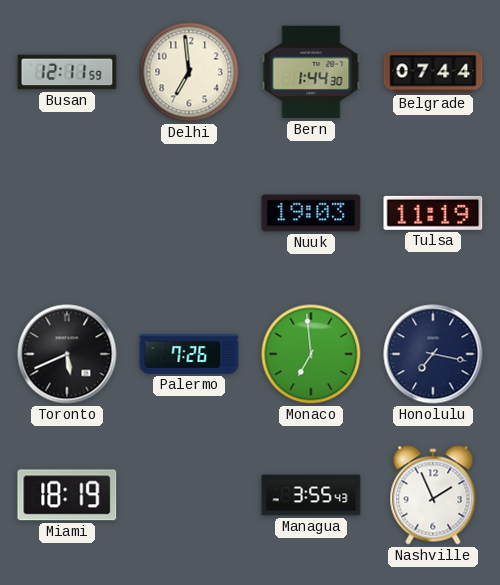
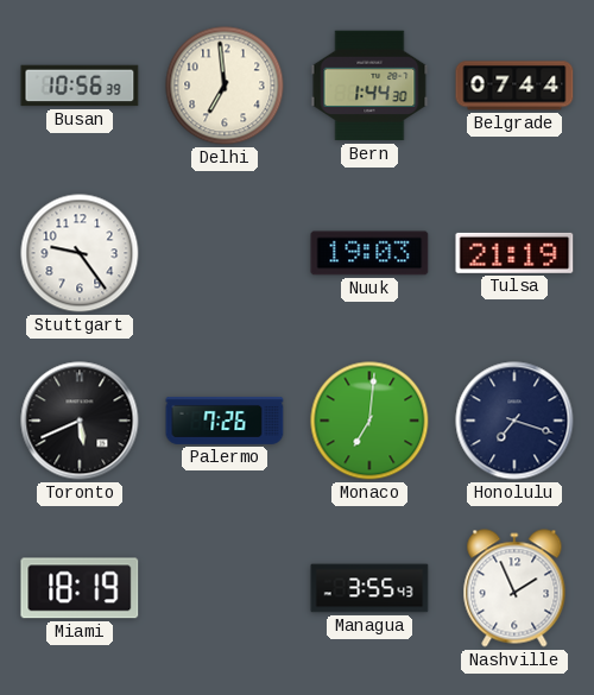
Busan: 12:11 -> 10:56 (80, 86)
Stuttgart: none -> 9:24 (80, 253)
Tulsa: 11:19 -> 21:19 (514, 253)
Monaco: 6:59 -> 7:01 (369, 421)
Honolulu: 7:17 -> 7:18 (514, 421)
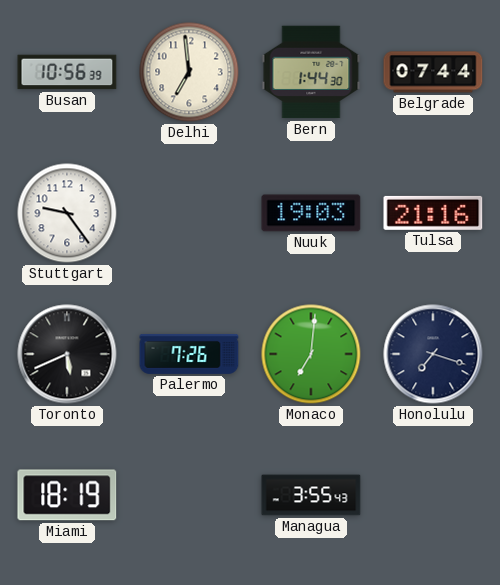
Tulsa: 21:19 -> 21:16 (433, 213)
Nashville: 1:56 -> none (514, 588)
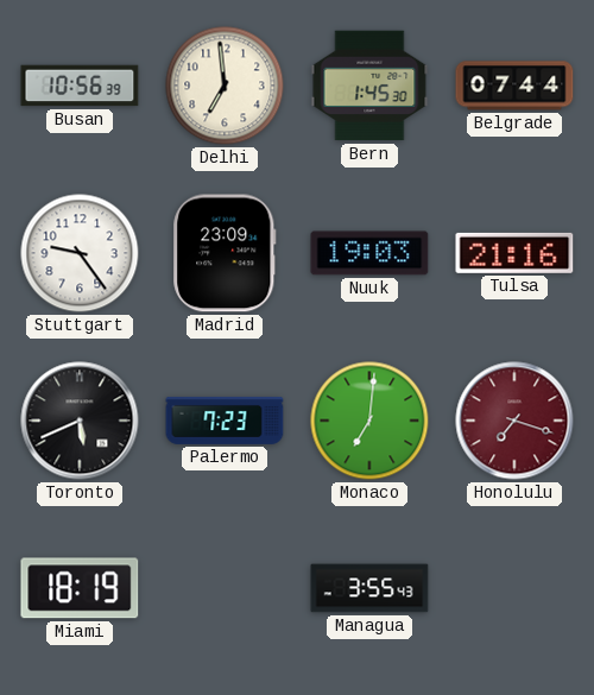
Bern: 1:44 -> 1:45 (369, 86)
Madrid: none -> 23:09 (225, 253)
Palermo: 7:26 -> 7:23 (225, 421)
Honolulu dial: navy -> burgundy (514, 421)
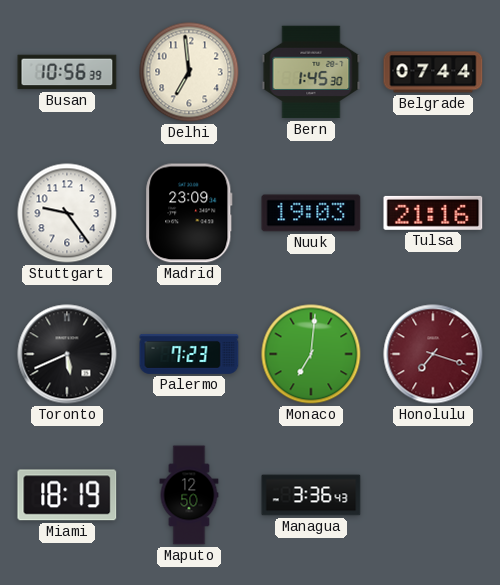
Maputo: none -> 12:50 (189, 495)
Managua: 3:55 -> 3:36 (311, 495)
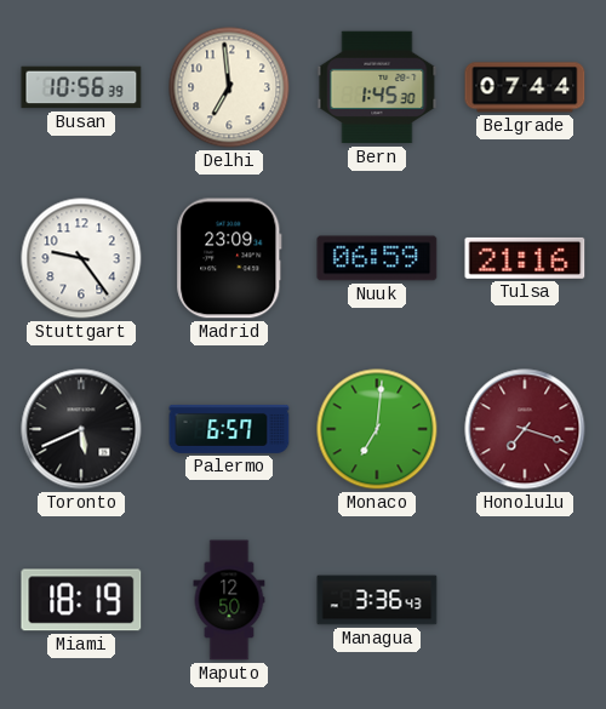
Nuuk: 19:03 -> 06:59 (377, 258)
Palermo: 7:23 -> 6:57 (229, 429)
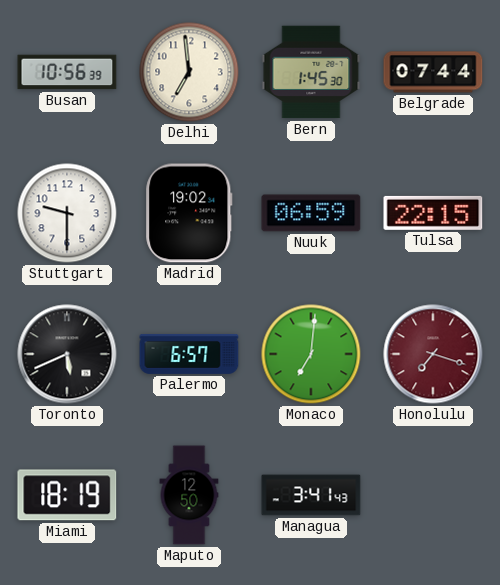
Stuttgart: 9:24 -> 9:30 (67, 213)
Madrid: 23:09 -> 19:02 (189, 213)
Tulsa: 21:16 -> 22:15 (433, 213)
Managua: 3:36 -> 3:41 (311, 495)
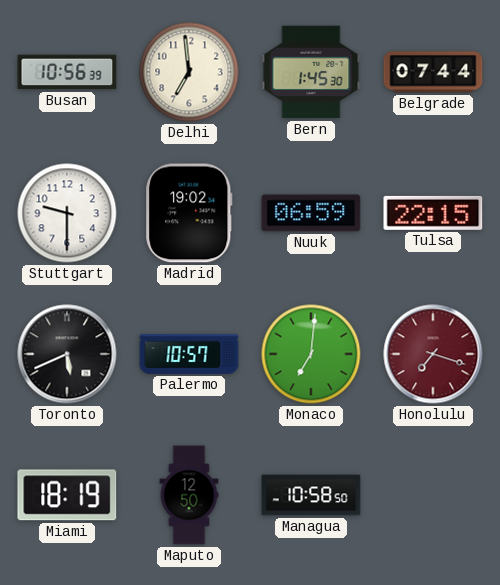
Palermo: 6:57 -> 10:57 (189, 354)
Managua: 3:41 -> 10:58 (311, 495)
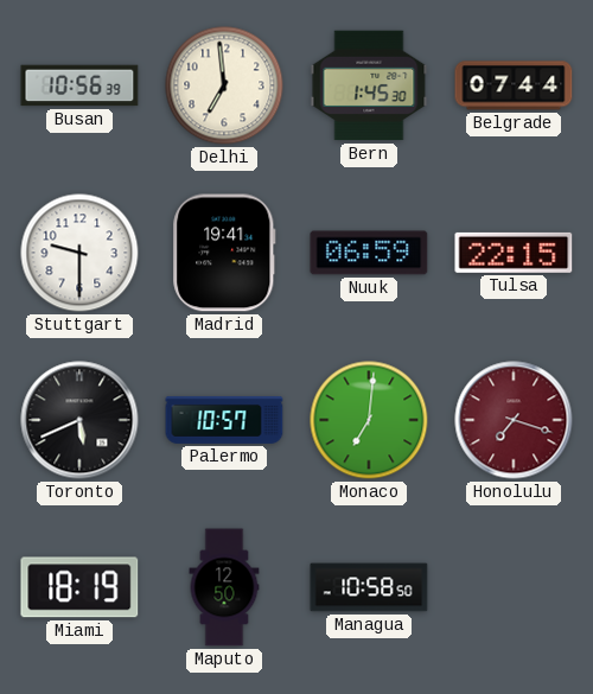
Madrid: 19:02 -> 19:41 (224, 253)
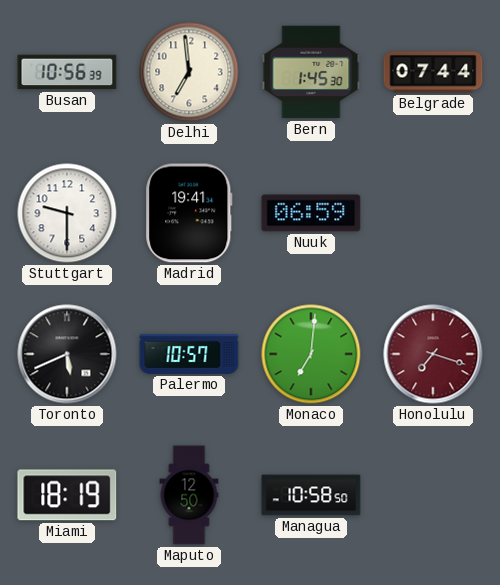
Tulsa: 22:15 -> none (514, 253)
